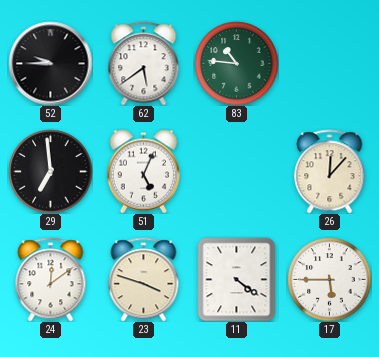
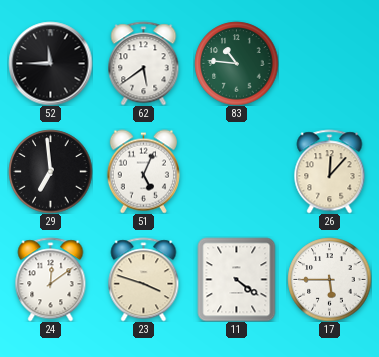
52: 9:45 -> 11:45 (50, 63)
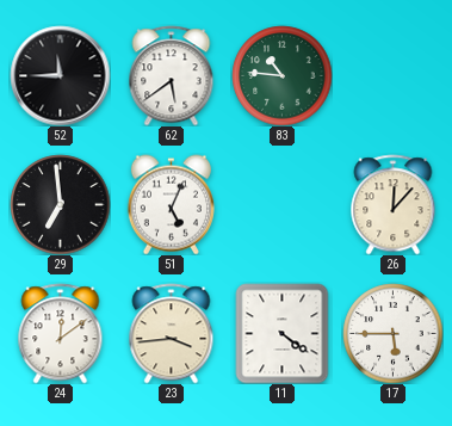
23: 3:48 -> 3:44 (172, 333)
